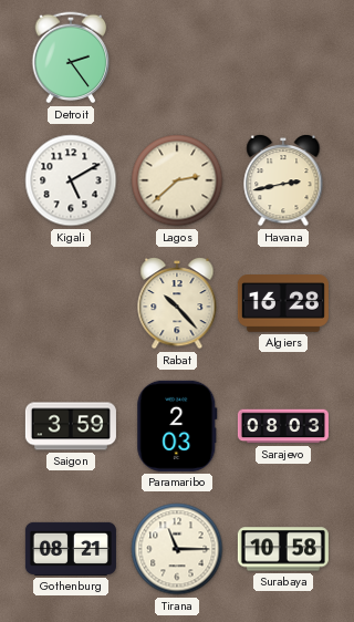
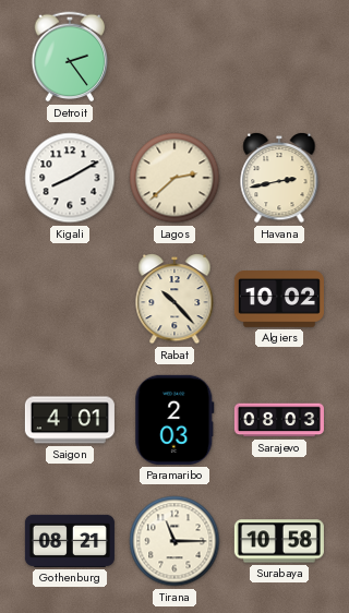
Kigali: 5:10 -> 8:10 (70, 178)
Algiers: 16:28 -> 10:02 (279, 300)
Saigon: 3:59 -> 4:01 (70, 420)
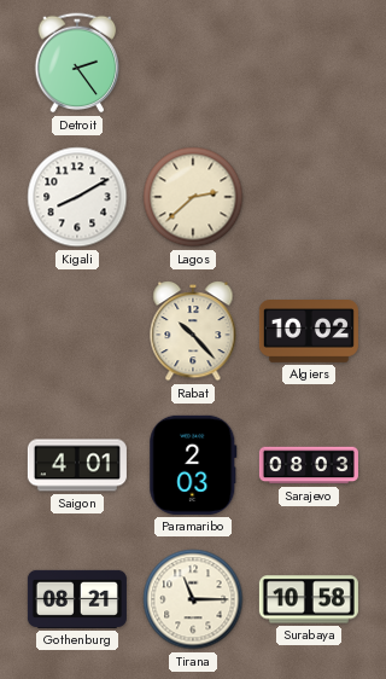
Havana: 2:43 -> none (279, 178)
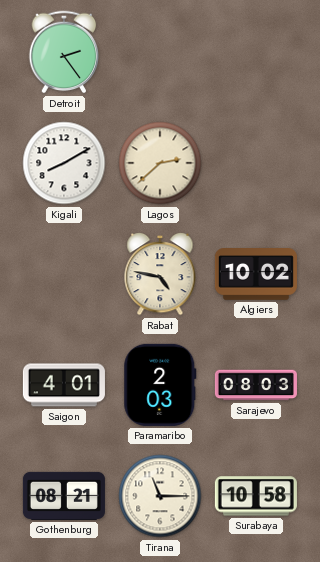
Rabat: 10:23 -> 4:47 (160, 274)
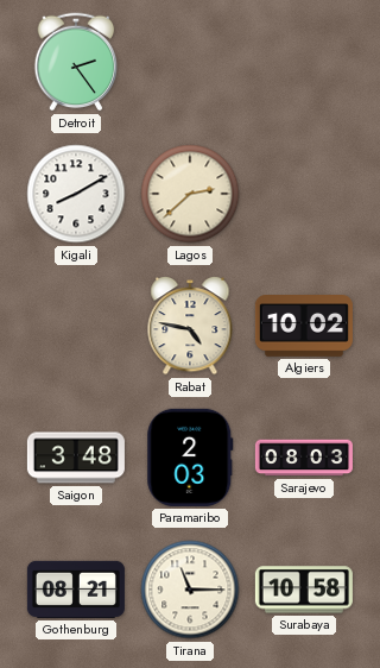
Saigon: 4:01 -> 3:48 (76, 458)
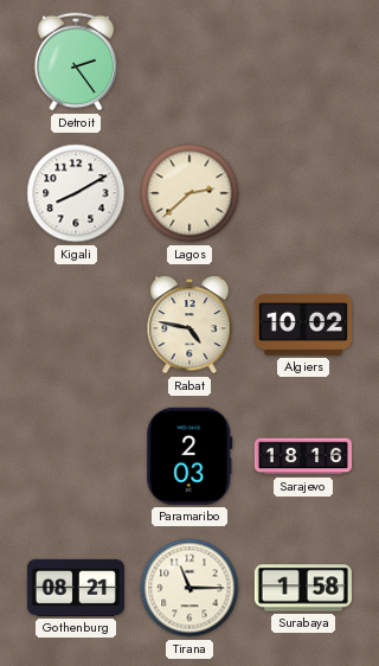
Saigon: 3:48 -> none (76, 458)
Sarajevo: 08:03 -> 18:16 (303, 456)
Surabaya: 10:58 -> 1:58 (303, 588)
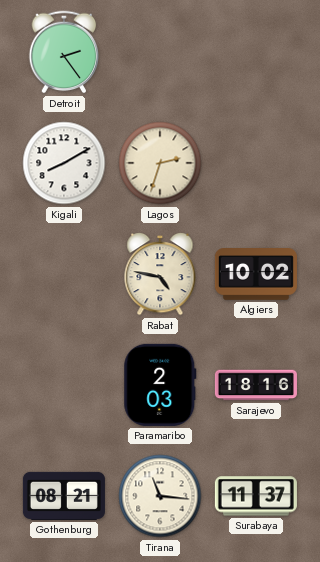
Lagos: 2:38 -> 2:33 (160, 163)
Tirana: 11:15 -> 11:16 (160, 496)
Surabaya: 1:58 -> 11:37 (256, 496)
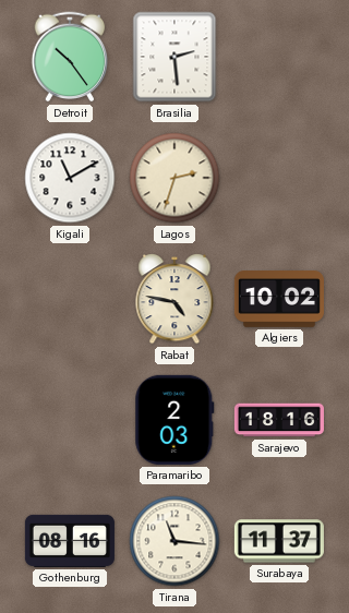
Detroit: 2:24 -> 10:24 (70, 57)
Brasilia: none -> 2:29 (174, 57)
Kigali: 8:10 -> 11:10 (70, 178)
Gothenburg: 08:21 -> 08:16 (70, 541)
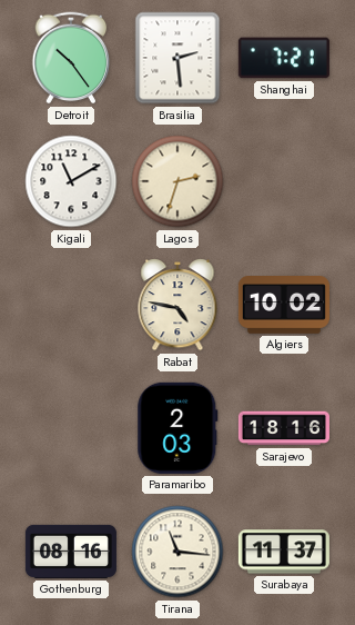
Shanghai: none -> 7:21 (284, 58)
